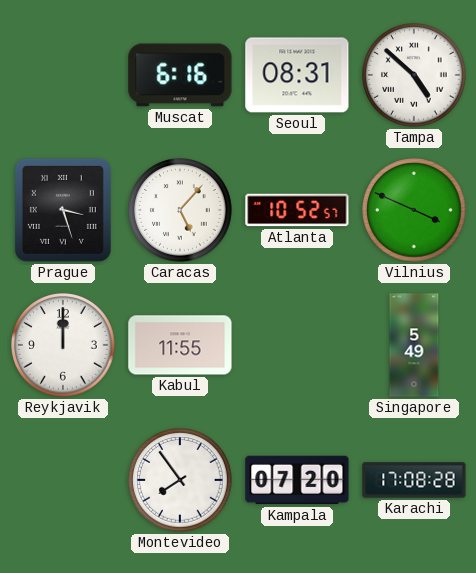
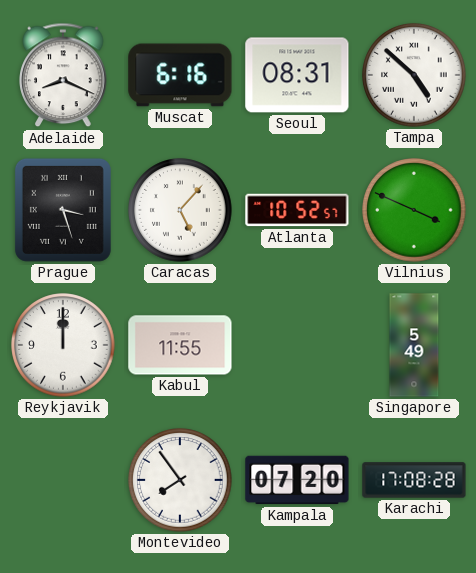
Adelaide: none -> 8:19 (63, 75)
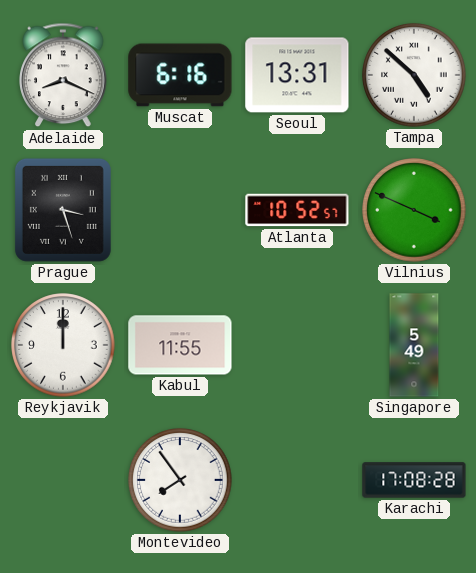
Seoul: 08:31 -> 13:31 (297, 75)
Caracas: 5:07 -> none (180, 210)
Kampala: 07:20 -> none (297, 480)
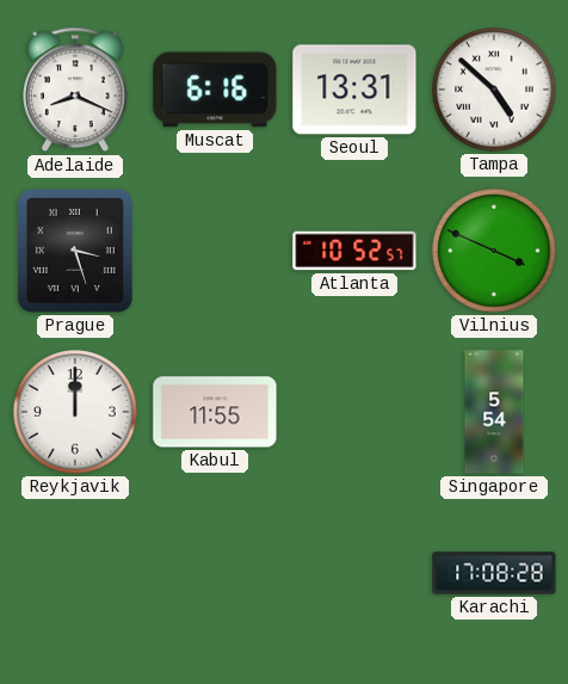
Singapore: 5:49 -> 5:54 (494, 412)
Montevideo: 7:54 -> none (180, 480)
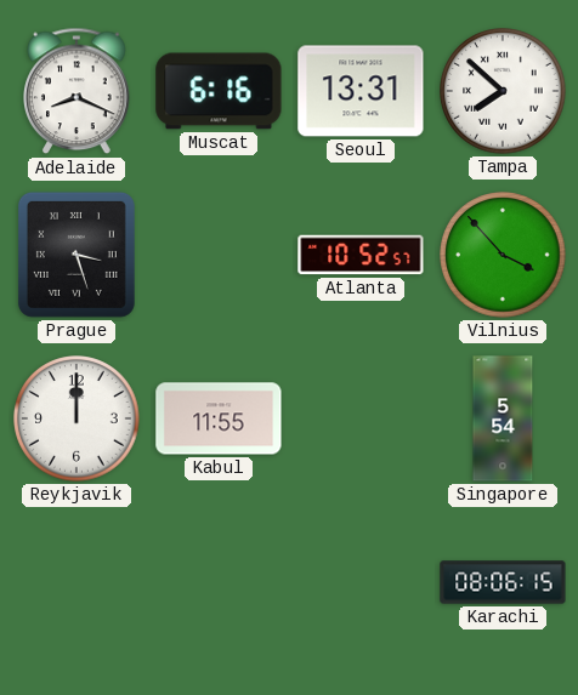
Tampa: 4:52 -> 7:52 (503, 91)
Vilnius: 3:49 -> 3:53 (503, 255)
Karachi: 17:08 -> 08:06 (503, 582)
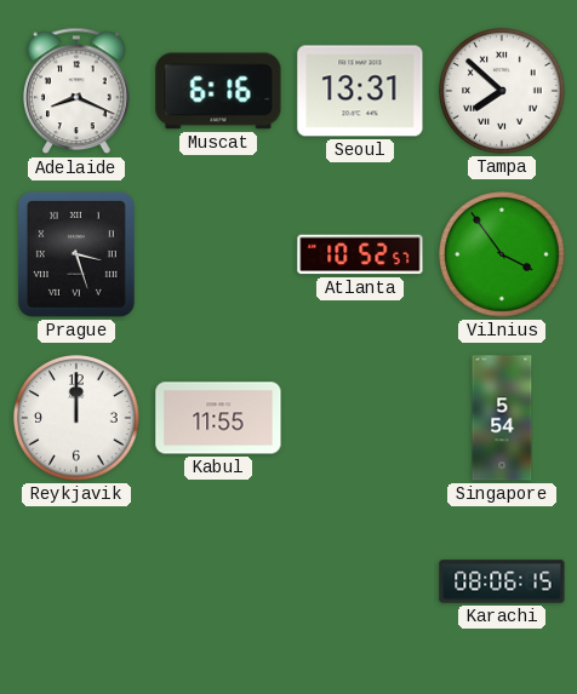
Vilnius: 3:53 -> 3:54 (502, 254)
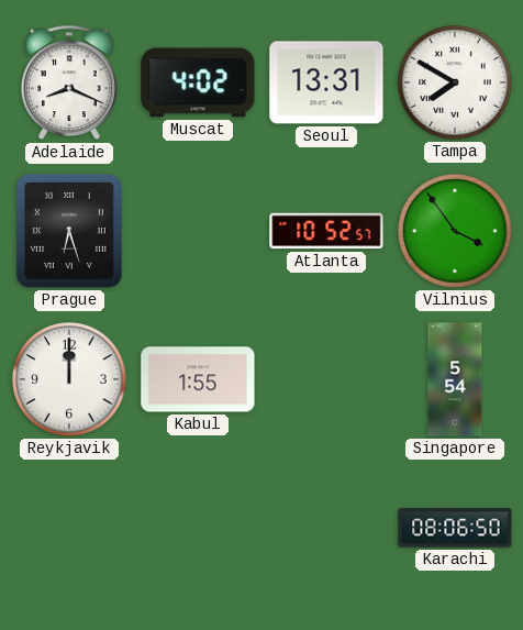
Muscat: 6:16 -> 4:02 (198, 82)
Tampa: 7:52 -> 7:50 (455, 82)
Prague: 3:27 -> 6:27 (69, 231)
Kabul: 11:55 -> 1:55 (198, 379)
Karachi: 08:06:15 -> 08:06:50 (455, 528)
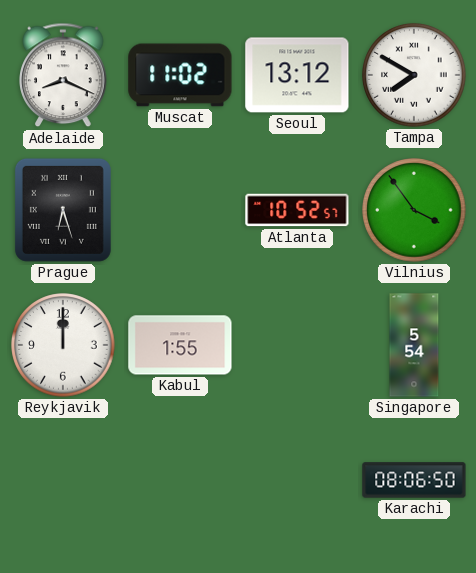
Muscat: 4:02 -> 11:02 (180, 75)
Seoul: 13:31 -> 13:12 (297, 75)
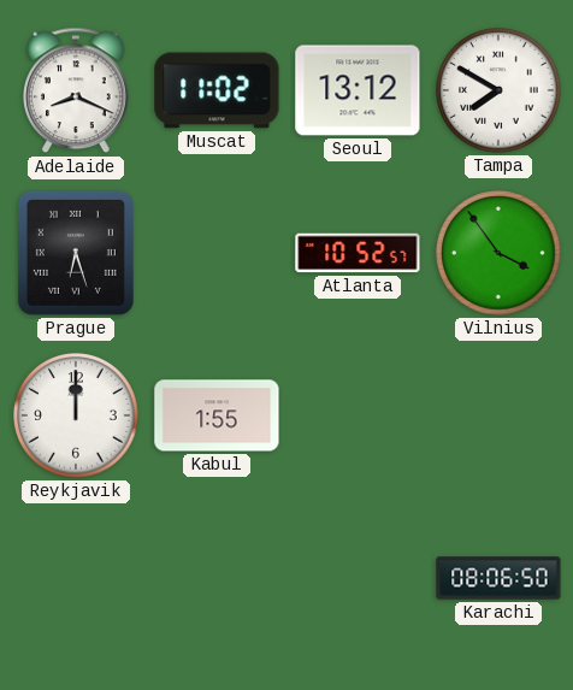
Singapore: 5:54 -> none (414, 345)
